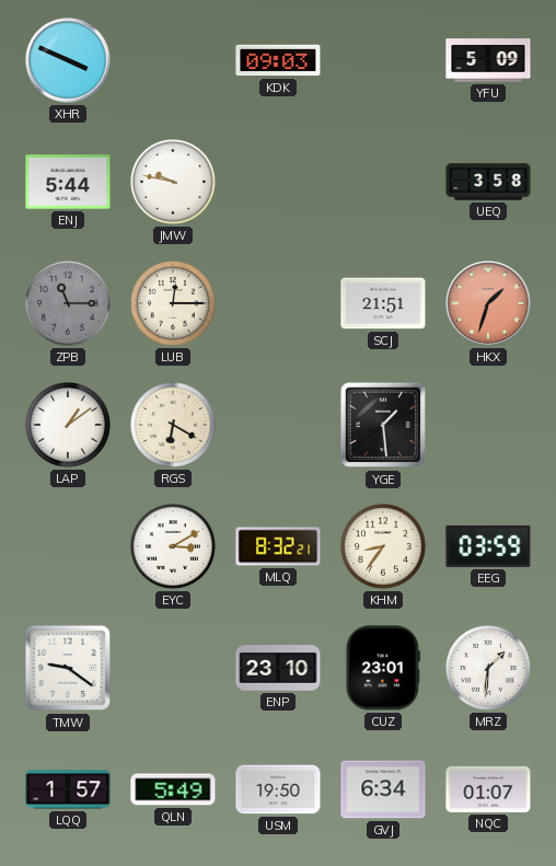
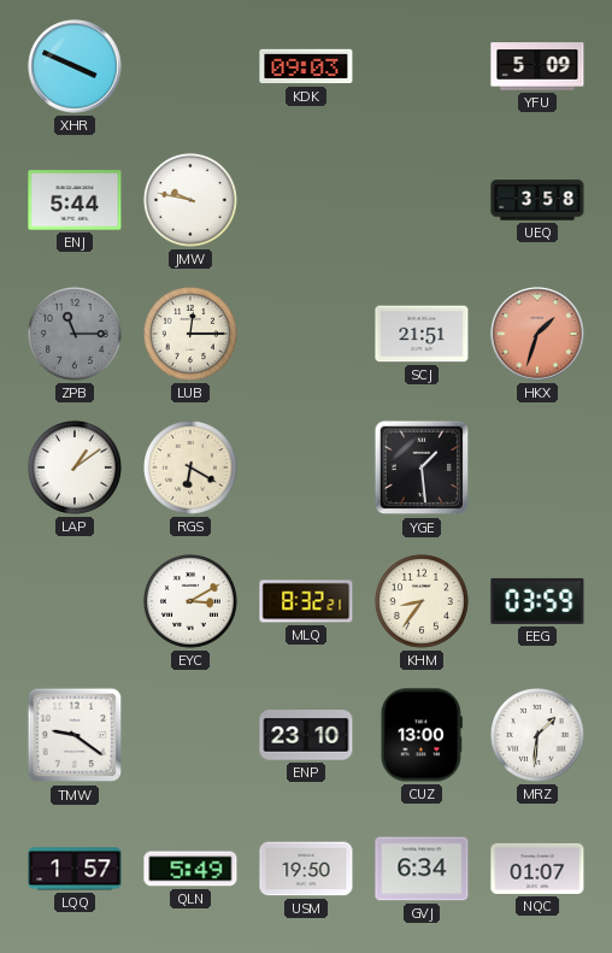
CUZ: 23:01 -> 13:00 (422, 735)
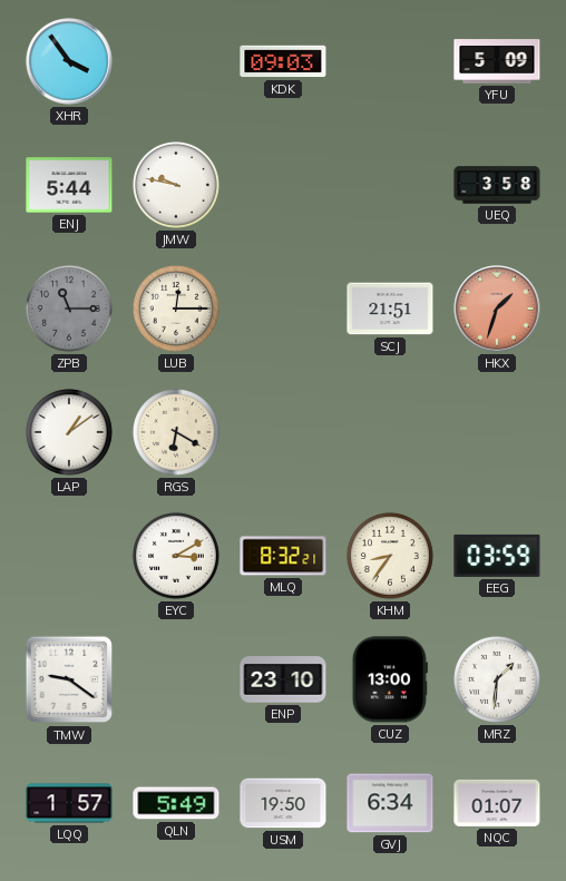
XHR: 3:49 -> 3:54 (69, 61)
YGE: 1:29 -> none (422, 467)
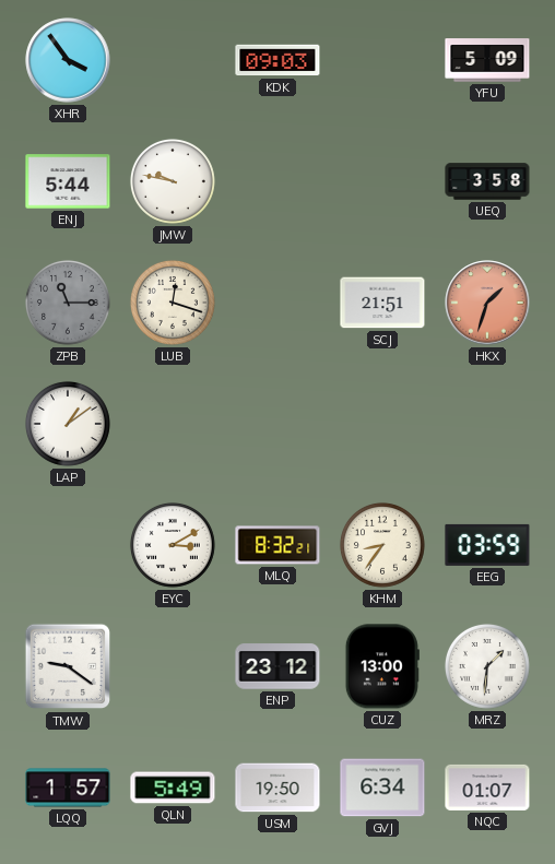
LUB: 12:15 -> 12:18 (173, 303)
RGS: 6:20 -> none (176, 432)
ENP: 23:10 -> 23:12 (277, 666)
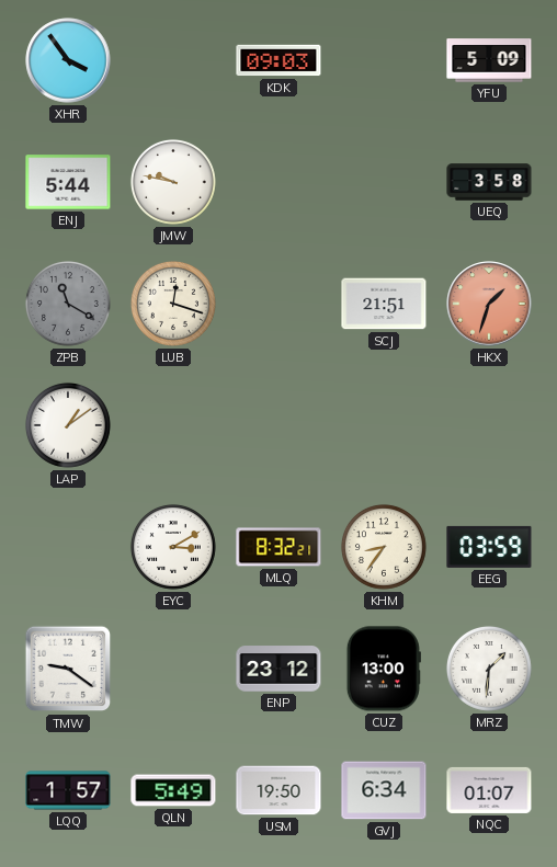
ZPB: 11:15 -> 11:20 (68, 304)
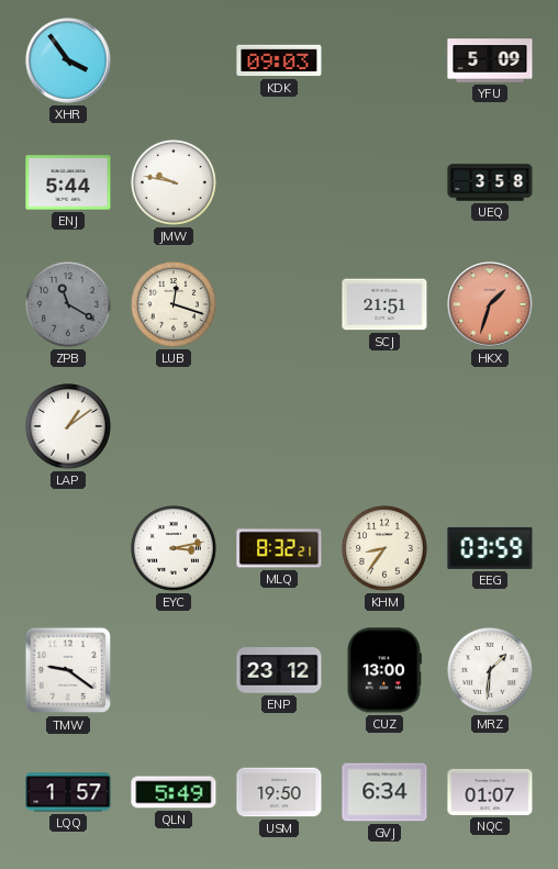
EYC: 3:10 -> 3:13 (174, 548)
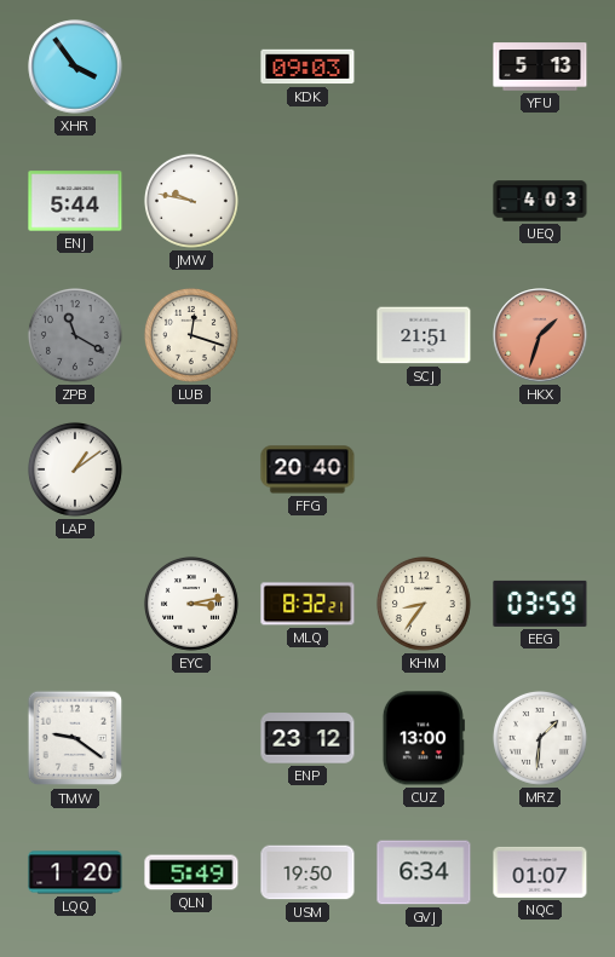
YFU: 5:09 -> 5:13 (540, 67)
UEQ: 3:58 -> 4:03 (540, 201)
FFG: none -> 20:40 (307, 469)
LQQ: 1:57 -> 1:20 (75, 872)
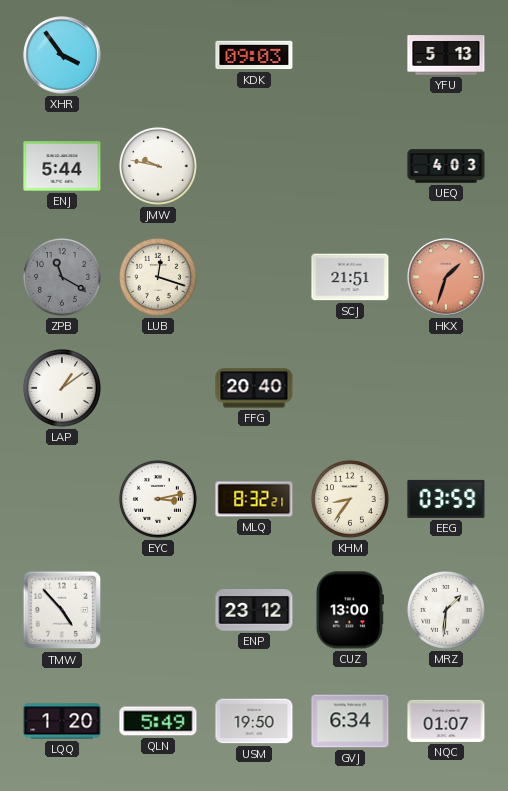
TMW: 9:21 -> 4:53 (62, 610)
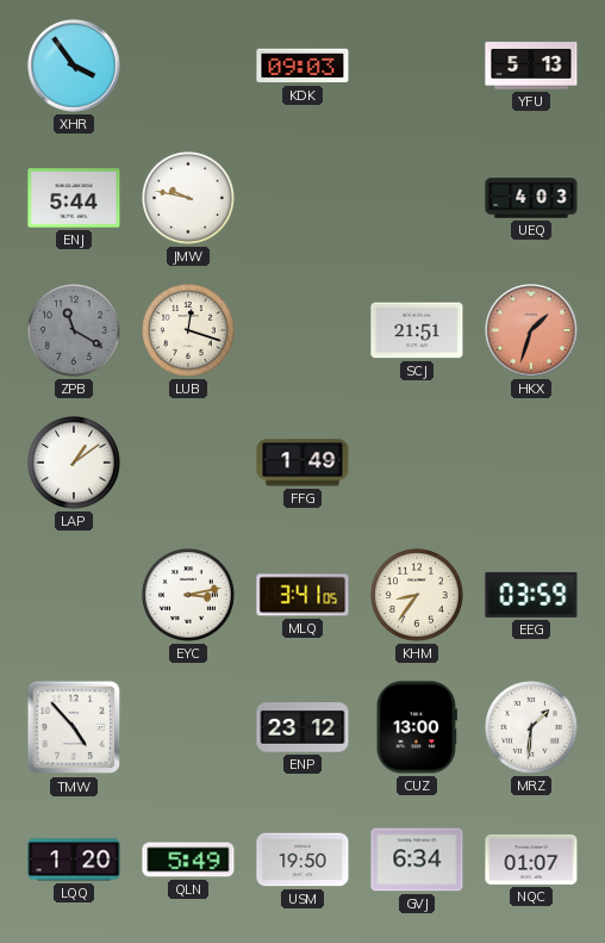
FFG: 20:40 -> 1:49 (302, 463)
MLQ: 8:32 -> 3:41 (302, 595)
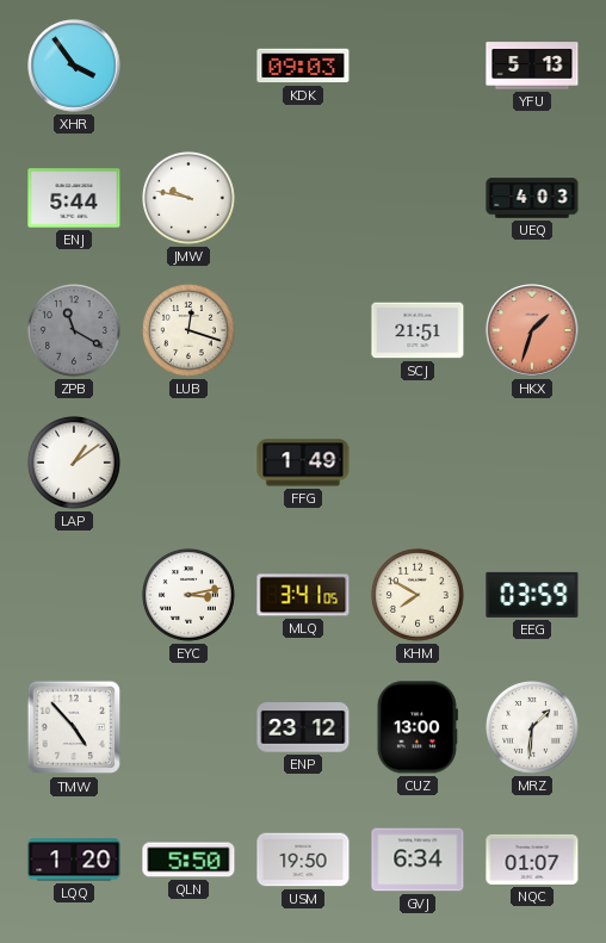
KHM: 8:36 -> 7:50 (418, 595)
QLN: 5:49 -> 5:50 (188, 860)
